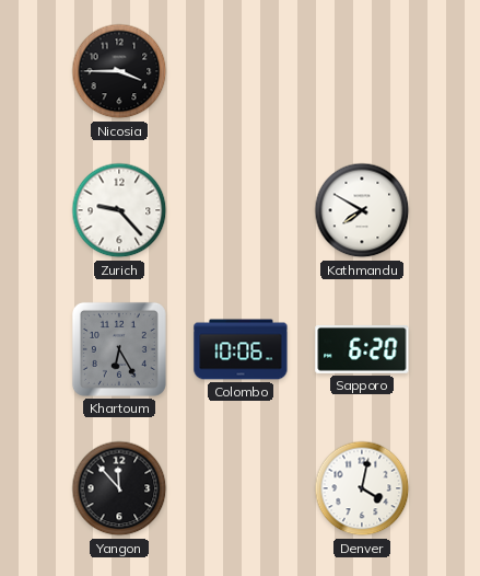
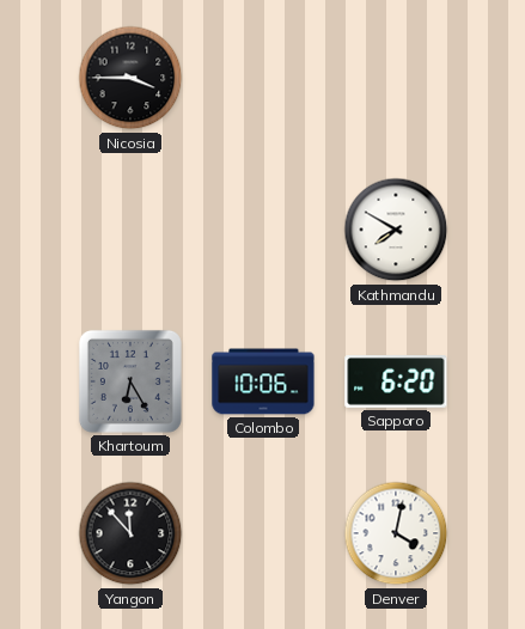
Zurich: 9:23 -> none (119, 210)
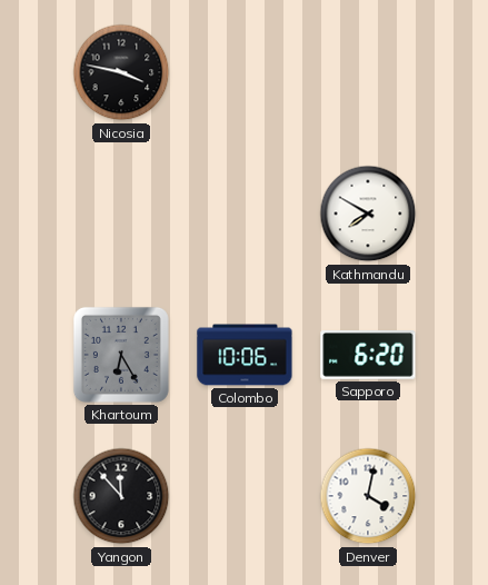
Nicosia: 3:45 -> 3:47 (121, 72)
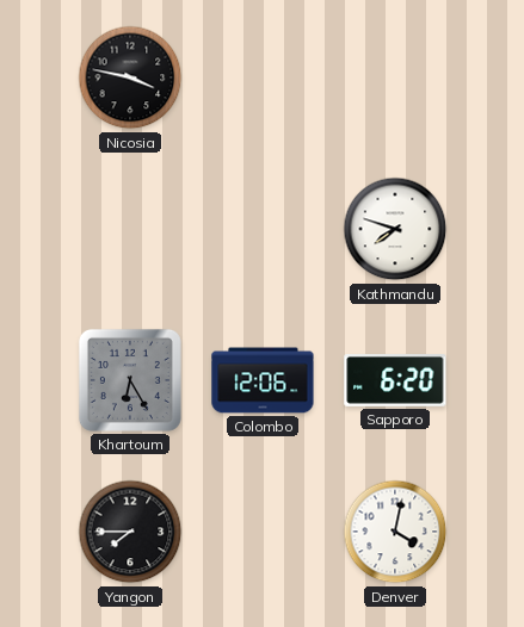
Kathmandu: 7:50 -> 7:48 (395, 229)
Colombo: 10:06 -> 12:06 (263, 380)
Yangon: 11:53 -> 7:45 (130, 532)
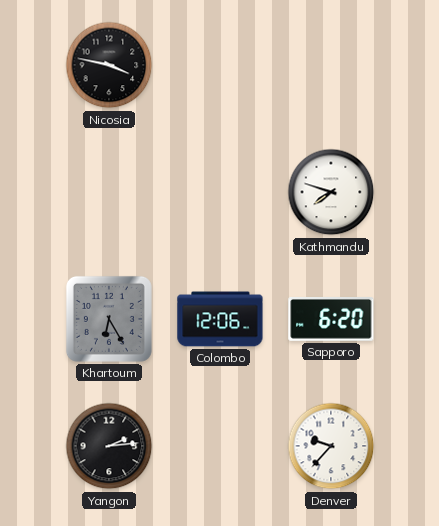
Yangon: 7:45 -> 2:14 (109, 446)
Denver: 4:02 -> 9:37 (331, 446)
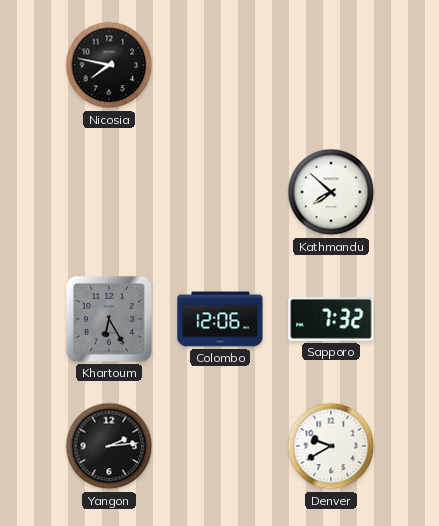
Nicosia: 3:47 -> 7:47 (109, 65)
Kathmandu: 7:48 -> 7:52 (331, 192)
Sapporo: 6:20 -> 7:32 (331, 320)
Denver: 9:37 -> 9:40 (331, 446)
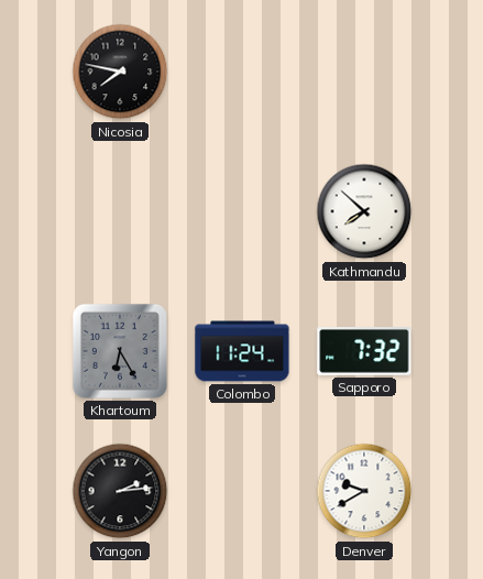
Colombo: 12:06 -> 11:24 (242, 351)
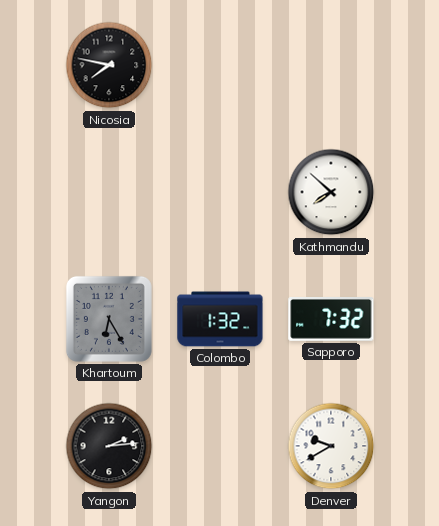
Colombo: 11:24 -> 1:32 (220, 319)
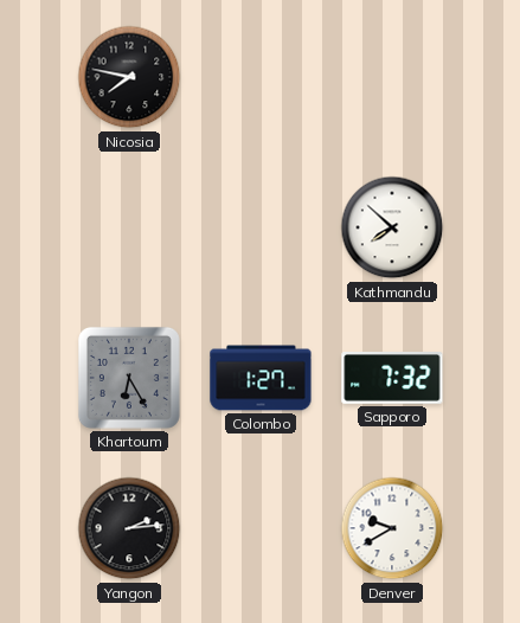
Colombo: 1:32 -> 1:27 (261, 378)
